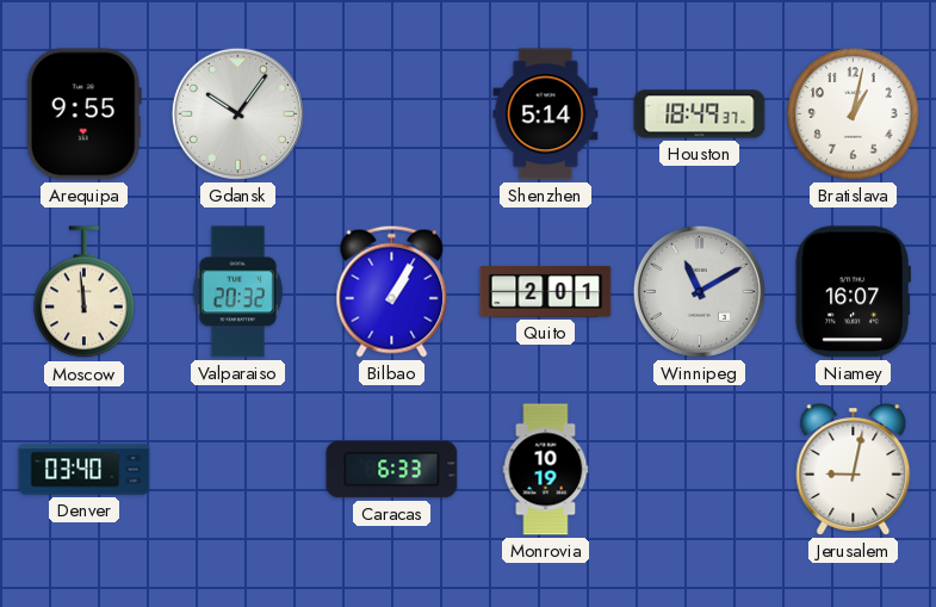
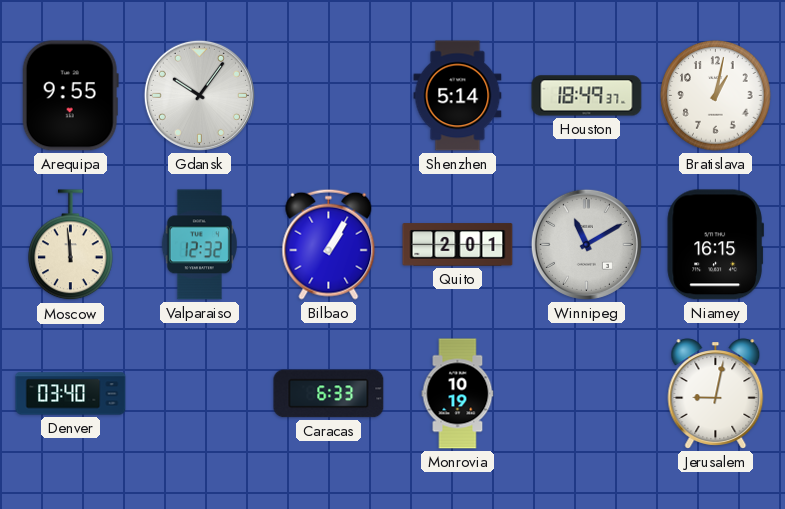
Valparaiso: 20:32 -> 12:32 (199, 245)
Niamey: 16:07 -> 16:15 (715, 245)
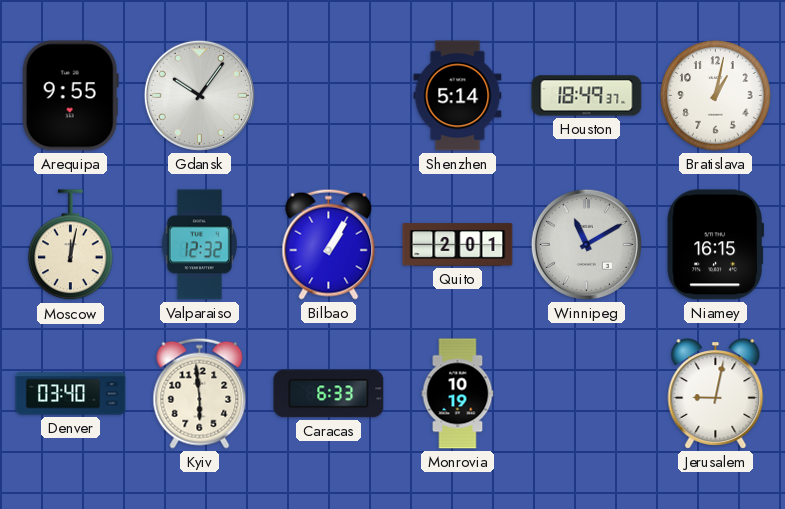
Moscow: 11:59 -> 12:02 (71, 245)
Kyiv: none -> 5:59 (200, 393)
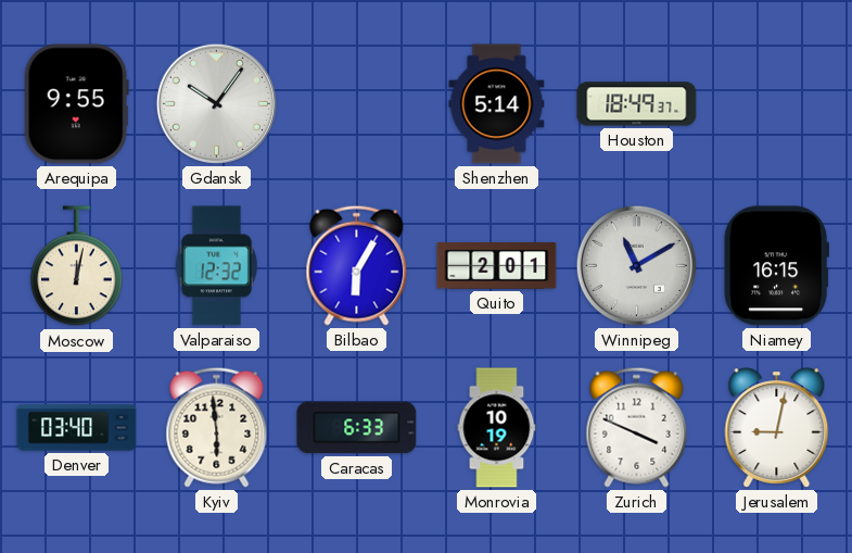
Bratislava: 1:02 -> none (716, 96)
Bilbao: 1:05 -> 6:05 (357, 265)
Zurich: none -> 3:49 (637, 427)
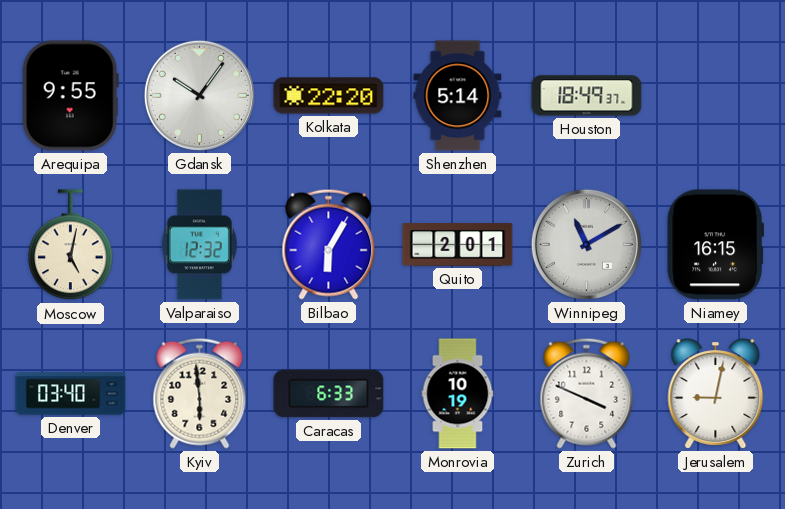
Kolkata: none -> 22:20 (329, 96)
Moscow: 12:02 -> 5:02 (71, 245)
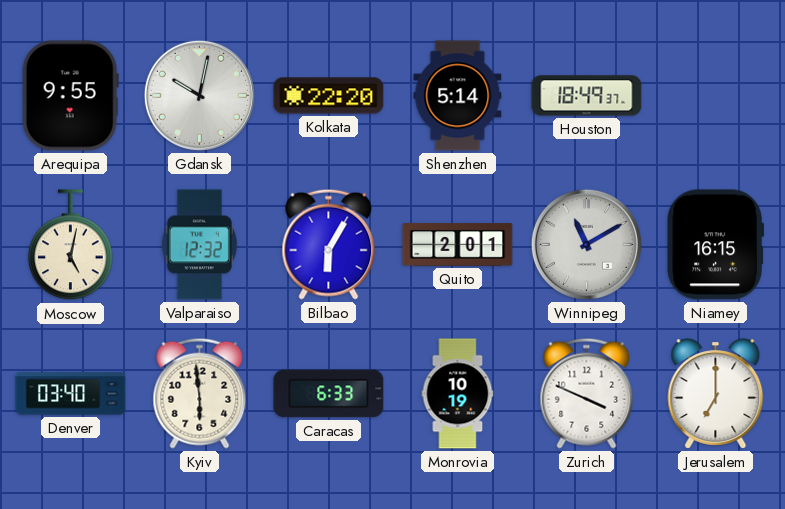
Gdansk: 10:06 -> 10:02 (199, 95)
Jerusalem: 9:02 -> 7:00 (716, 394)
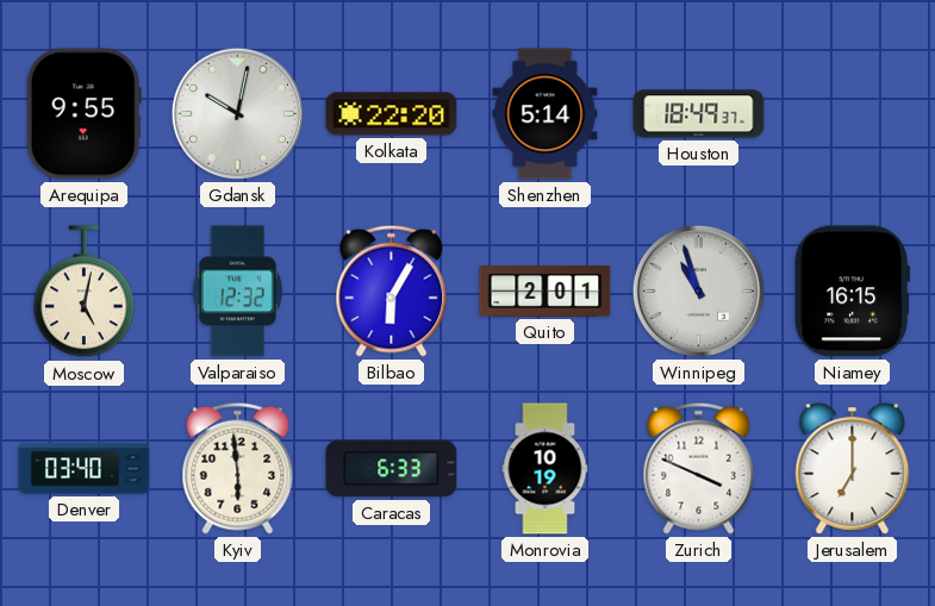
Winnipeg: 11:10 -> 10:57 (698, 290)
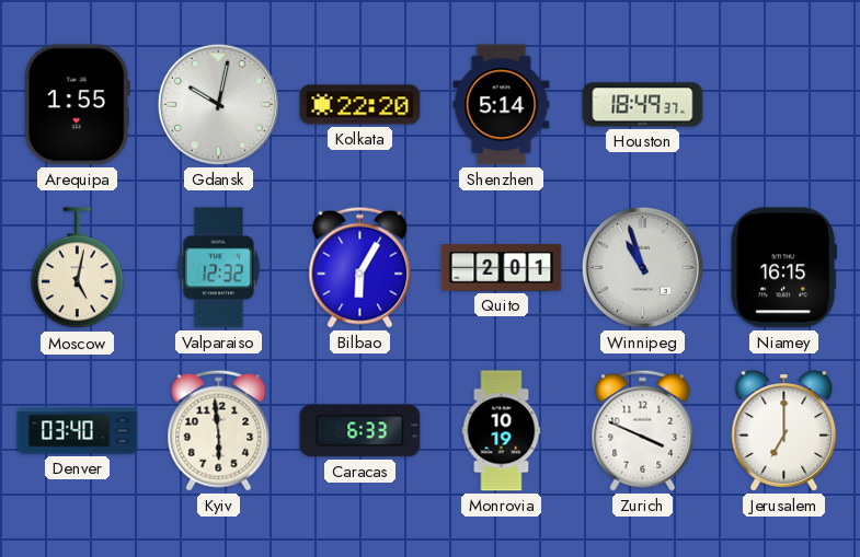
Arequipa: 9:55 -> 1:55 (77, 105)
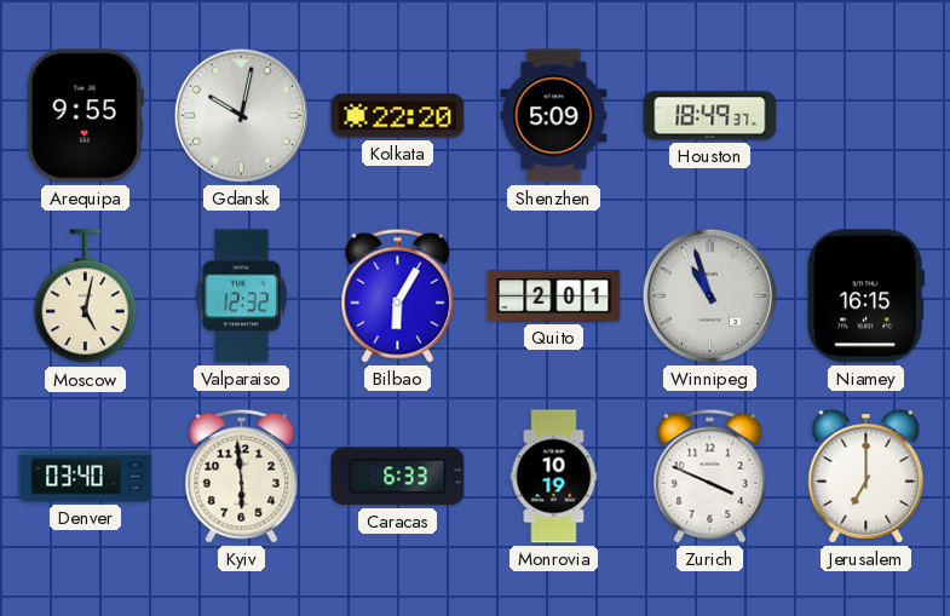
Arequipa: 1:55 -> 9:55 (85, 116)
Shenzhen: 5:14 -> 5:09 (554, 116)
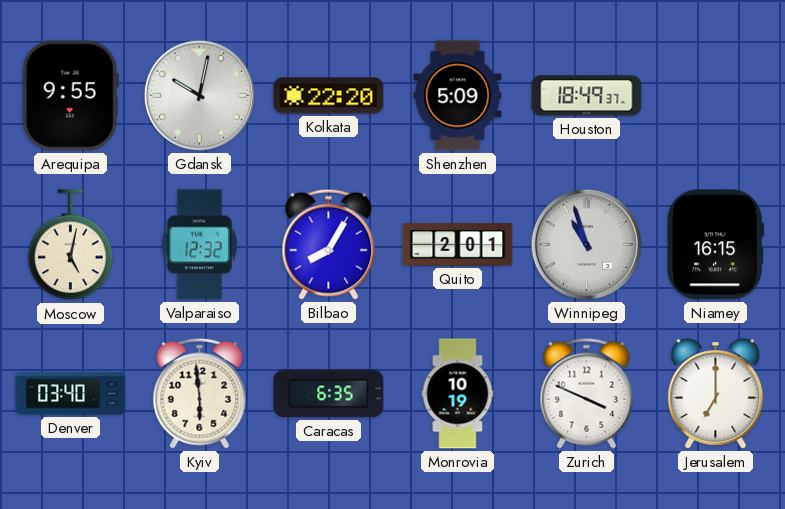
Bilbao: 6:05 -> 8:05 (329, 244)
Caracas: 6:33 -> 6:35 (329, 394)
